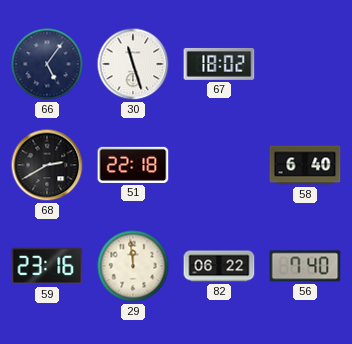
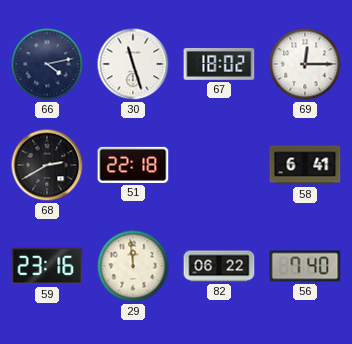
66: 5:06 -> 4:13 (47, 64)
69: none -> 12:15 (305, 64)
58: 6:40 -> 6:41 (305, 165)
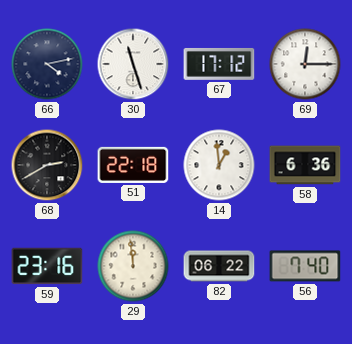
67: 18:02 -> 17:12 (219, 64)
14: none -> 12:59 (219, 165)
58: 6:41 -> 6:36 (305, 165)
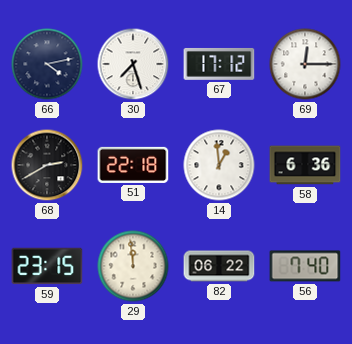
30: 11:27 -> 7:27 (133, 64)
59: 23:16 -> 23:15 (47, 266)
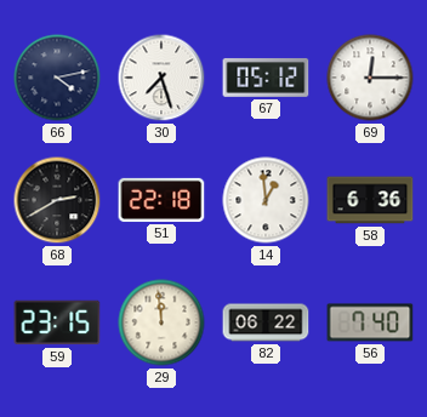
67: 17:12 -> 05:12 (266, 78)
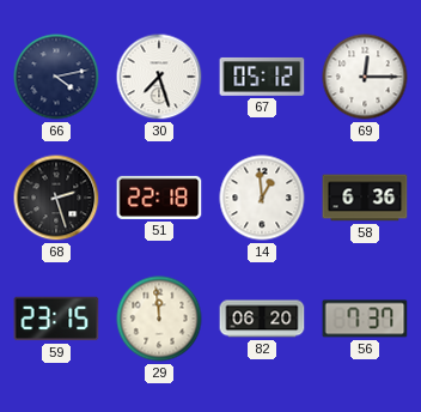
68: 2:40 -> 2:27 (56, 198)
82: 06:22 -> 06:20 (262, 319)
56: 7:40 -> 7:37 (365, 319)
